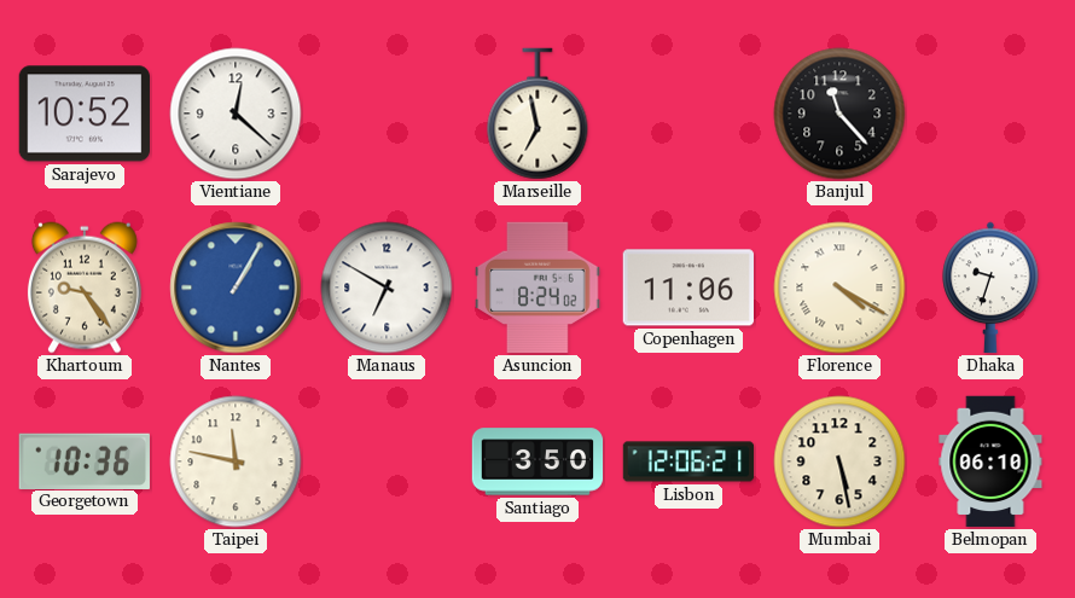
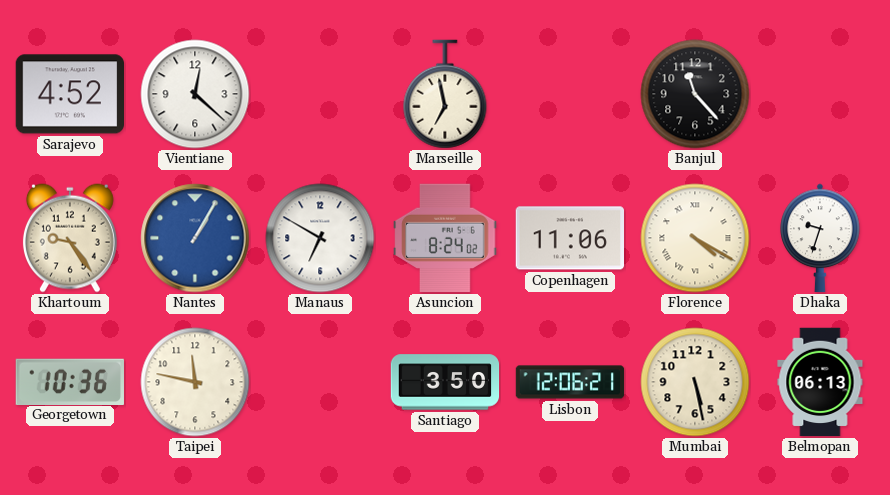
Sarajevo: 10:52 -> 4:52 (69, 94)
Belmopan: 06:10 -> 06:13 (820, 382)
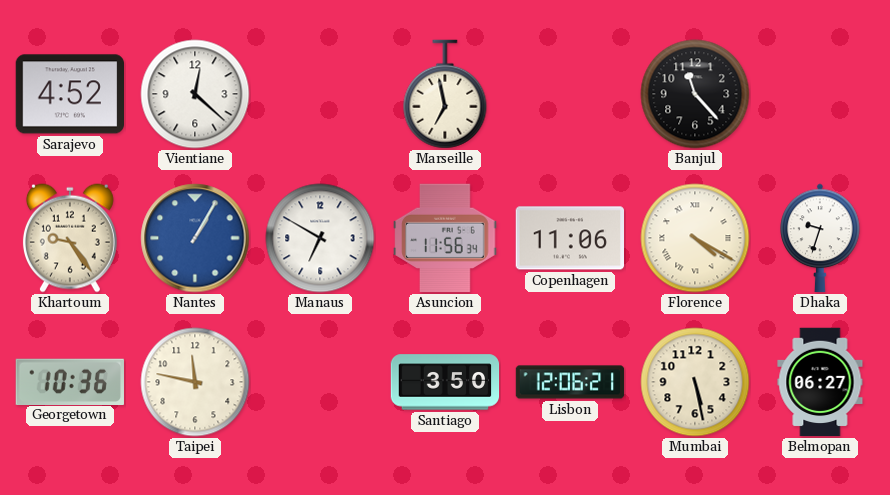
Asuncion: 8:24 -> 11:56 (445, 238)
Belmopan: 06:13 -> 06:27 (820, 382)
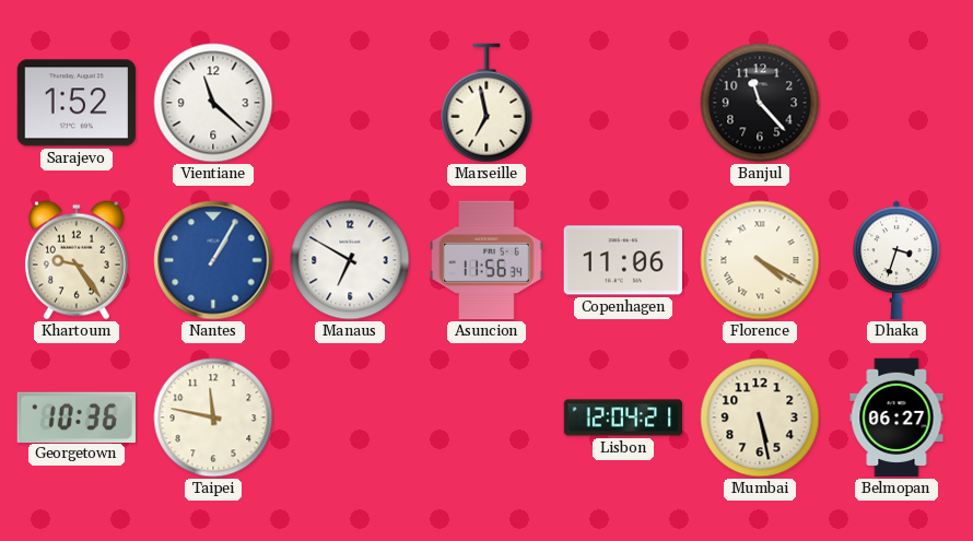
Sarajevo: 4:52 -> 1:52 (75, 103)
Vientiane: 12:22 -> 11:22 (213, 103)
Dhaka: 9:33 -> 3:33 (896, 260)
Santiago: 3:50 -> none (445, 382)
Lisbon: 12:06 -> 12:04 (623, 417)
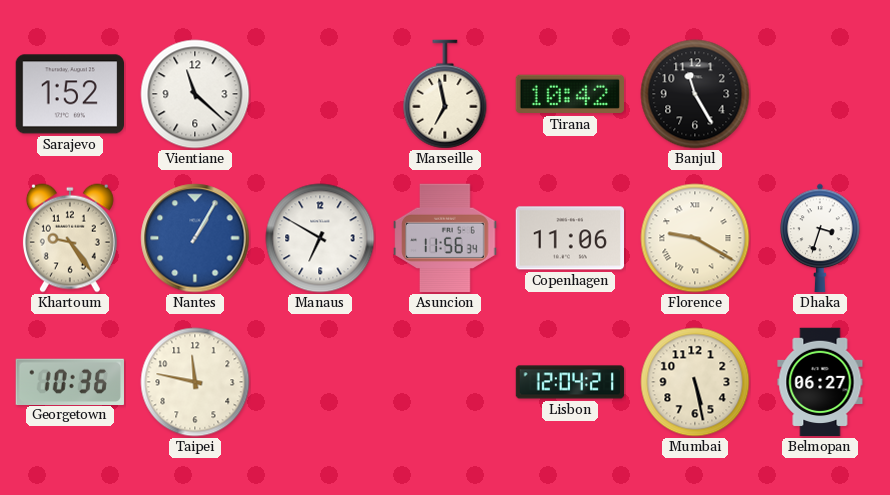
Tirana: none -> 10:42 (569, 94)
Banjul: 11:23 -> 11:25 (695, 94)
Florence: 4:20 -> 9:20 (695, 238)
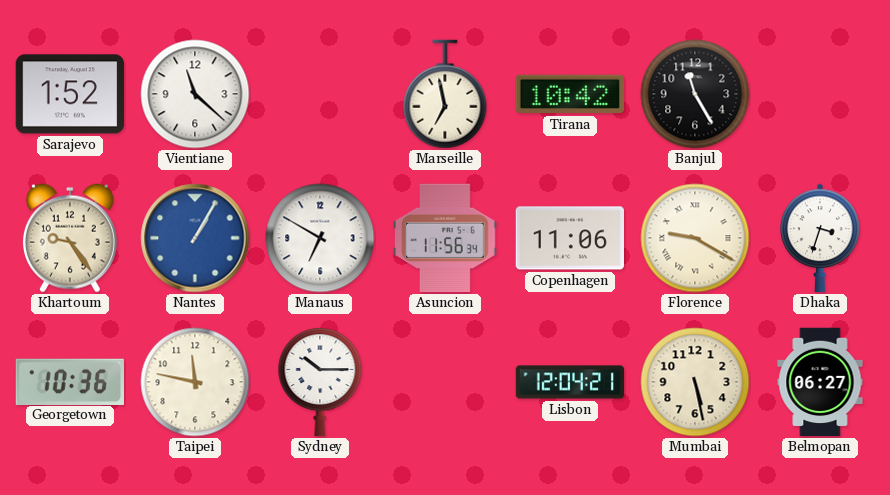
Sydney: none -> 10:15 (320, 383)
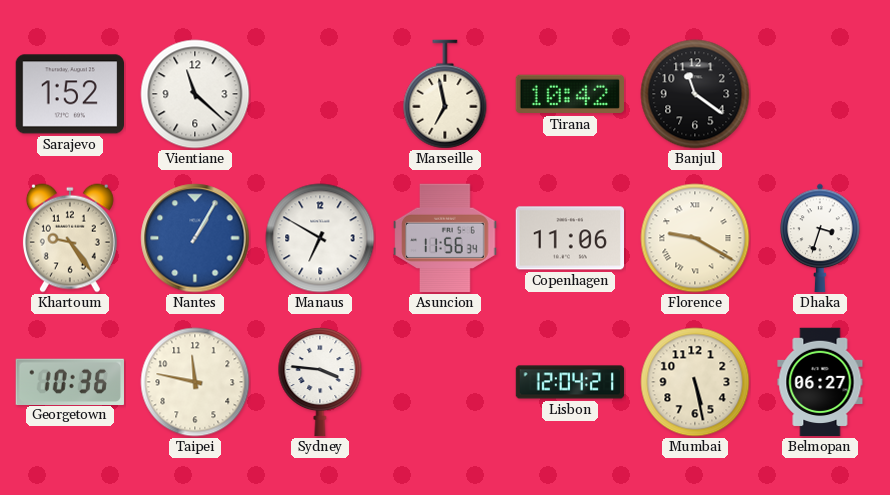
Banjul: 11:25 -> 11:21 (695, 94)
Sydney: 10:15 -> 3:46 (320, 383)
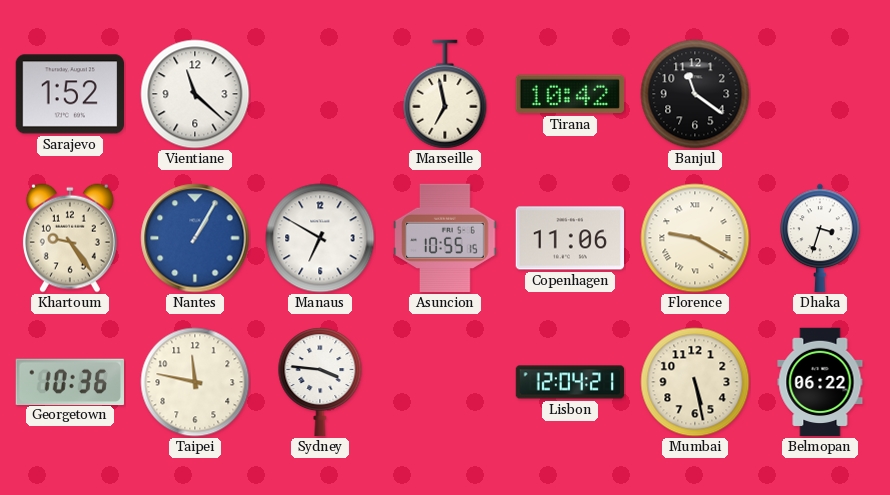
Asuncion: 11:56 -> 10:55 (445, 238)
Belmopan: 06:27 -> 06:22 (820, 382)
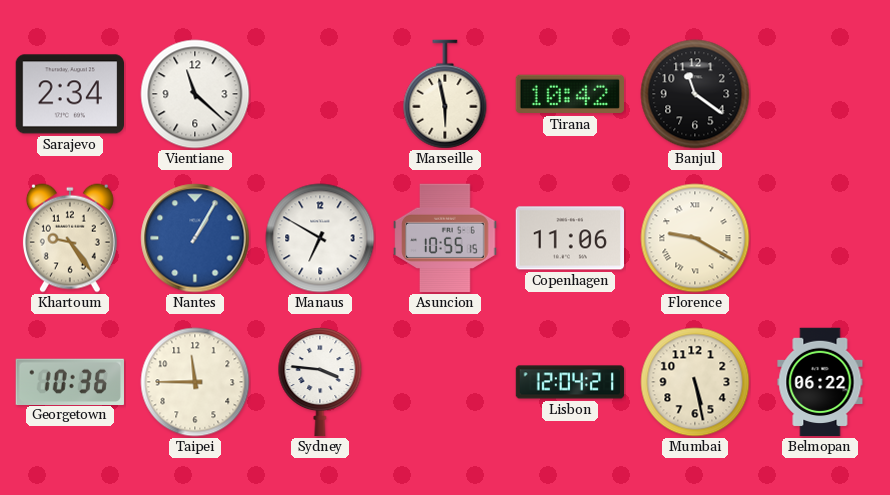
Sarajevo: 1:52 -> 2:34 (69, 94)
Marseille: 6:58 -> 5:58 (445, 94)
Dhaka: 3:33 -> none (820, 238)
Taipei: 11:47 -> 11:45 (195, 382)
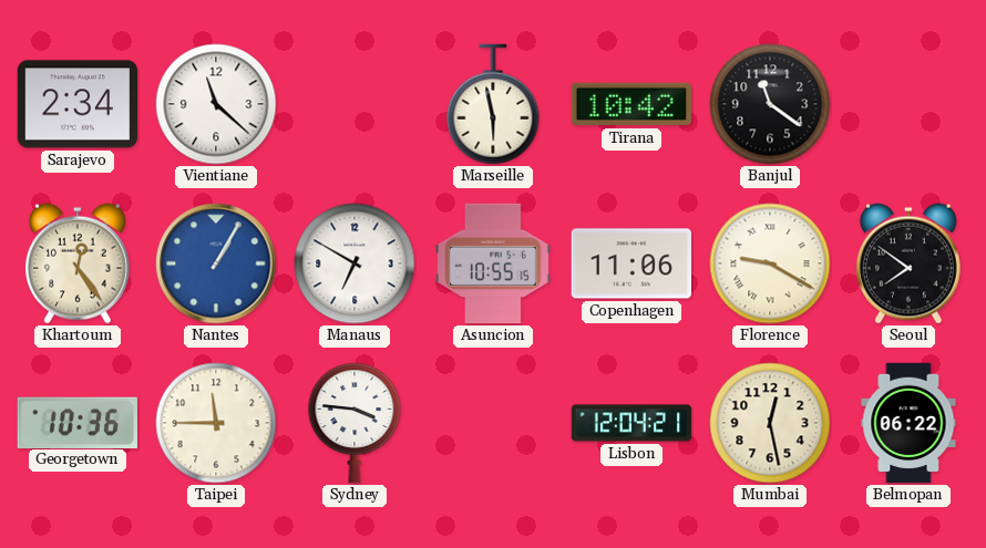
Khartoum: 9:24 -> 12:24 (78, 263)
Seoul: none -> 7:51 (908, 263)
Mumbai: 5:28 -> 12:28 (770, 423)
